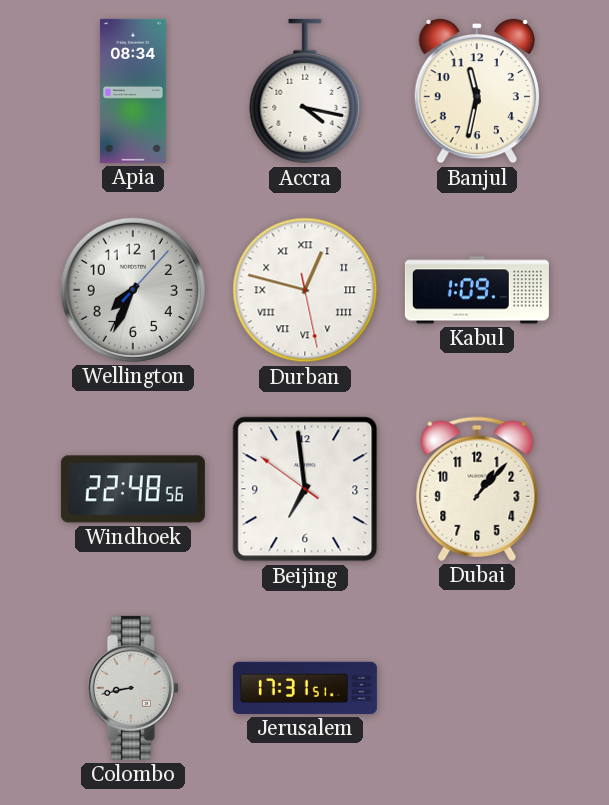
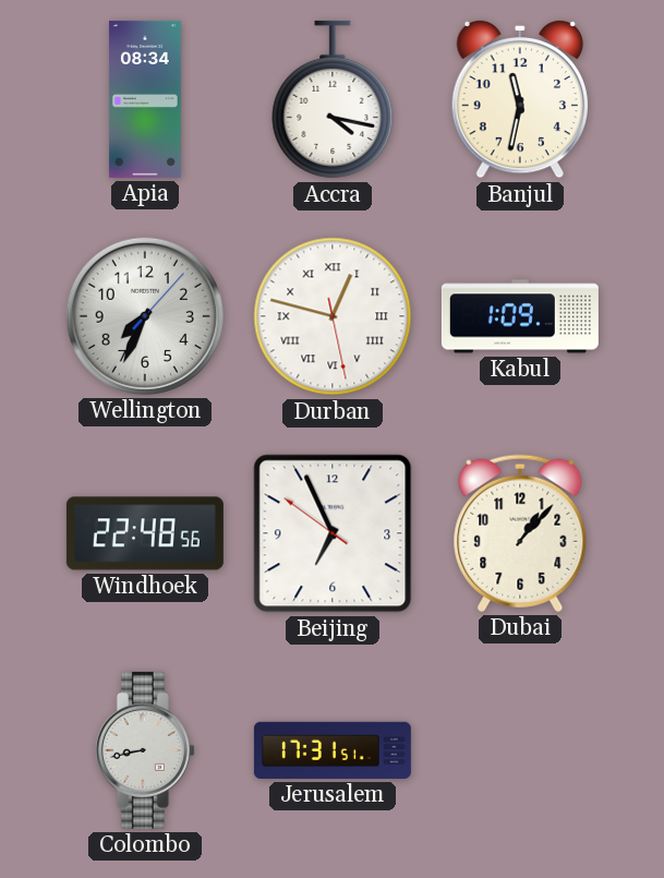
Beijing: 6:58 -> 6:55 (333, 533)
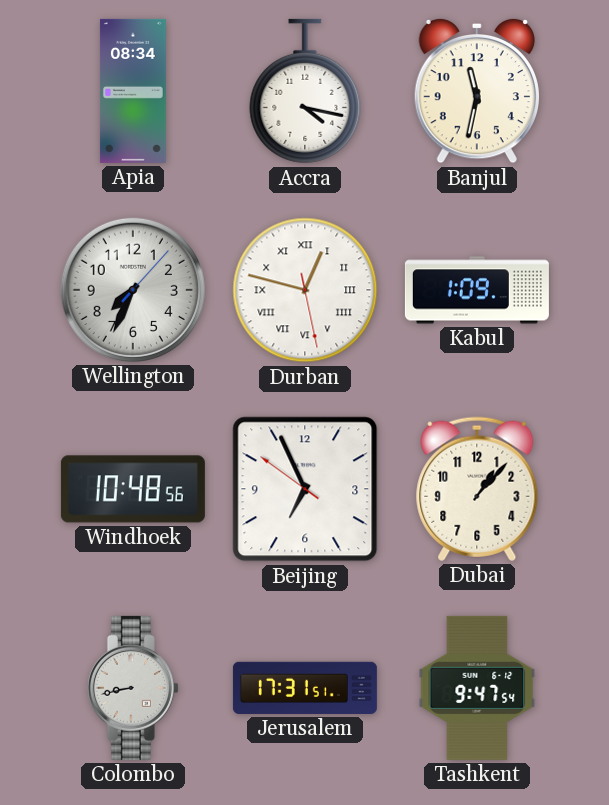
Windhoek: 22:48 -> 10:48 (133, 489)
Tashkent: none -> 9:47 (477, 688)
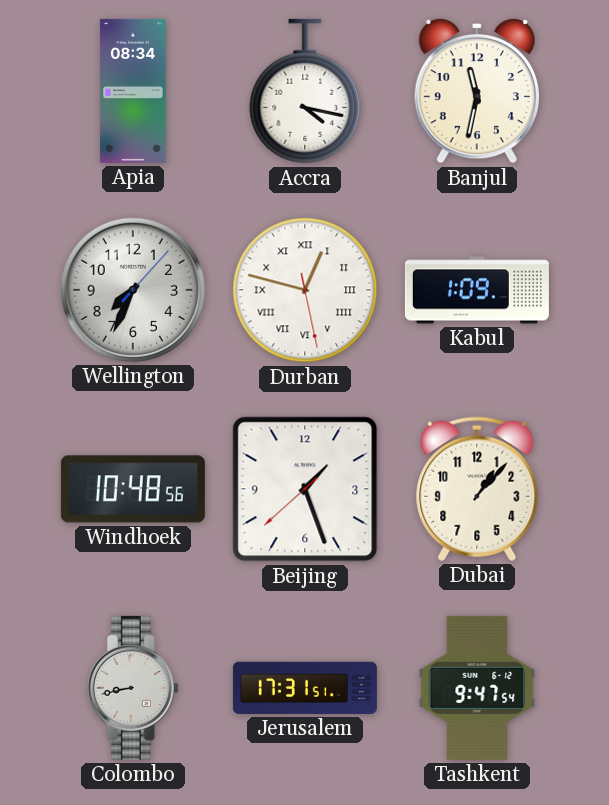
Beijing: 6:55 -> 1:26 (305, 489)
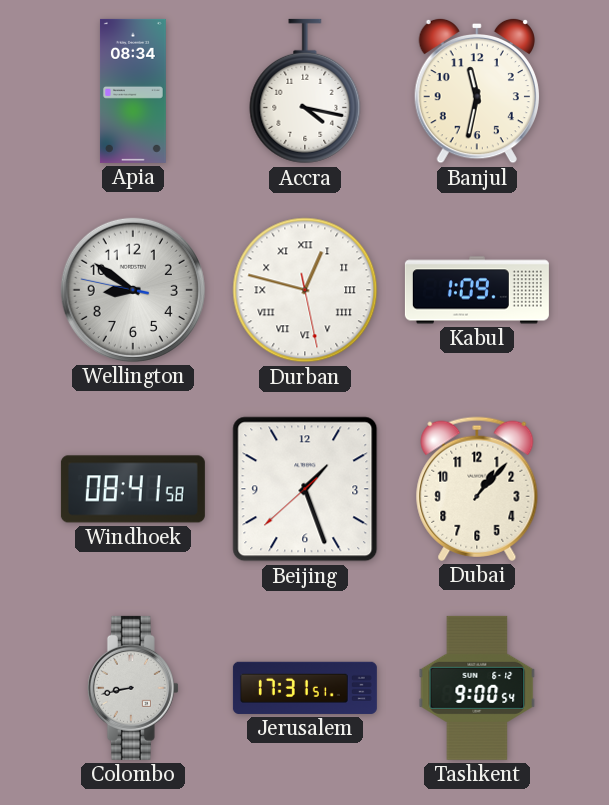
Wellington: 7:34 -> 8:50 (133, 290)
Windhoek: 10:48 -> 08:41 (133, 489)
Tashkent: 9:47 -> 9:00 (477, 688)
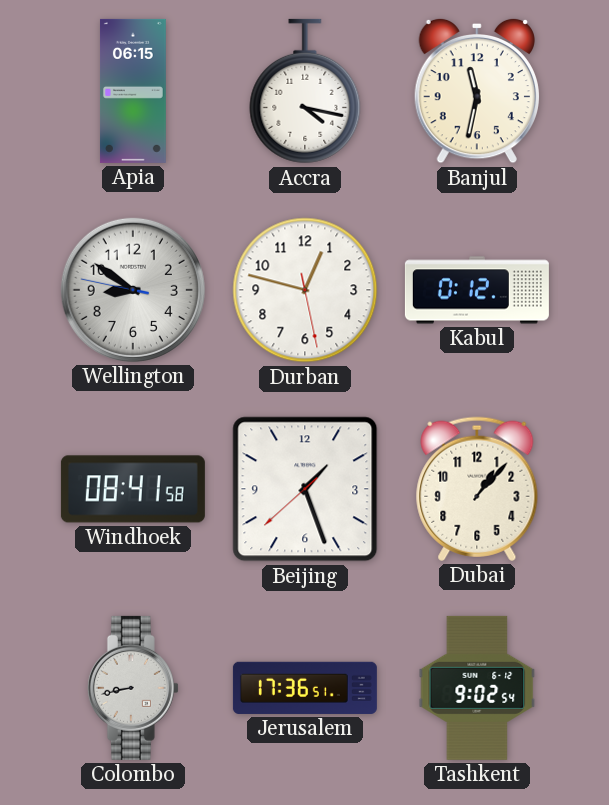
Apia: 08:34 -> 06:15 (133, 91)
Durban numerals: Roman -> Arabic (305, 290)
Kabul: 1:09 -> 0:12 (477, 290)
Jerusalem: 17:31 -> 17:36 (305, 688)
Tashkent: 9:00 -> 9:02 (477, 688)
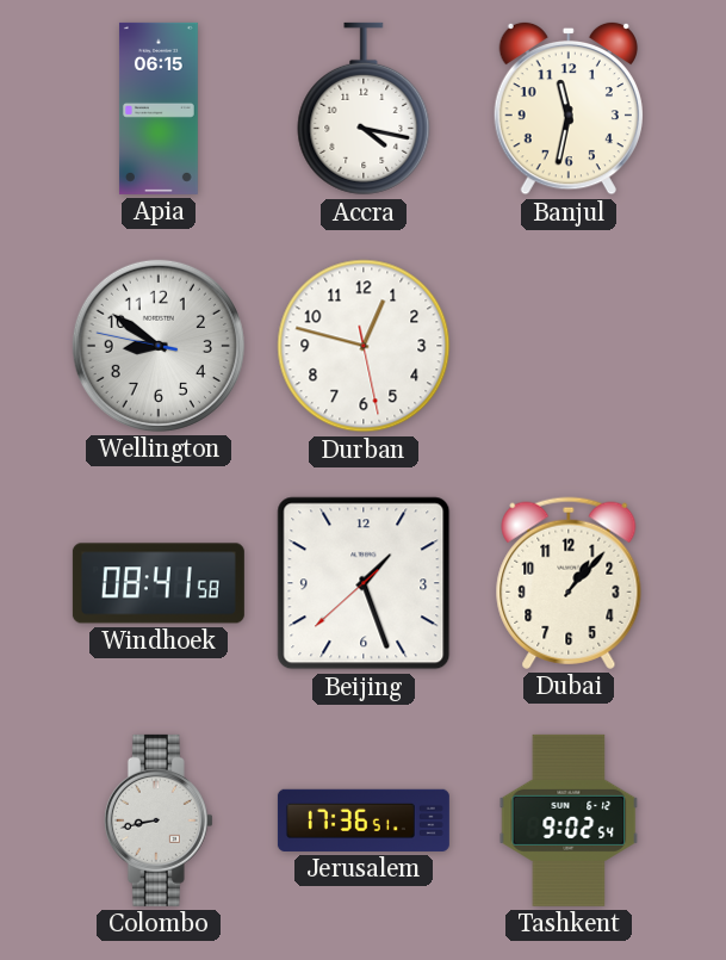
Kabul: 0:12 -> none (477, 290)
